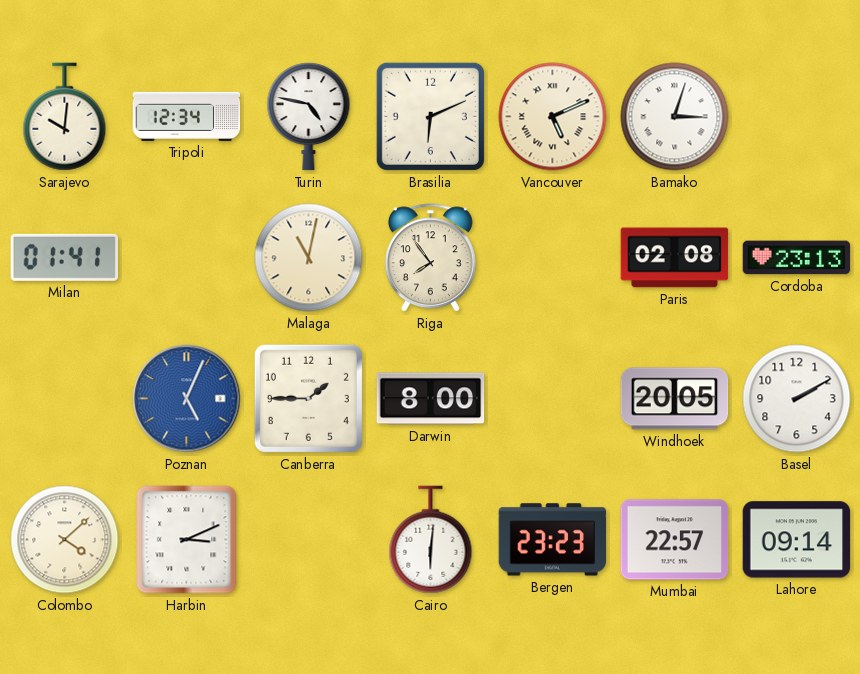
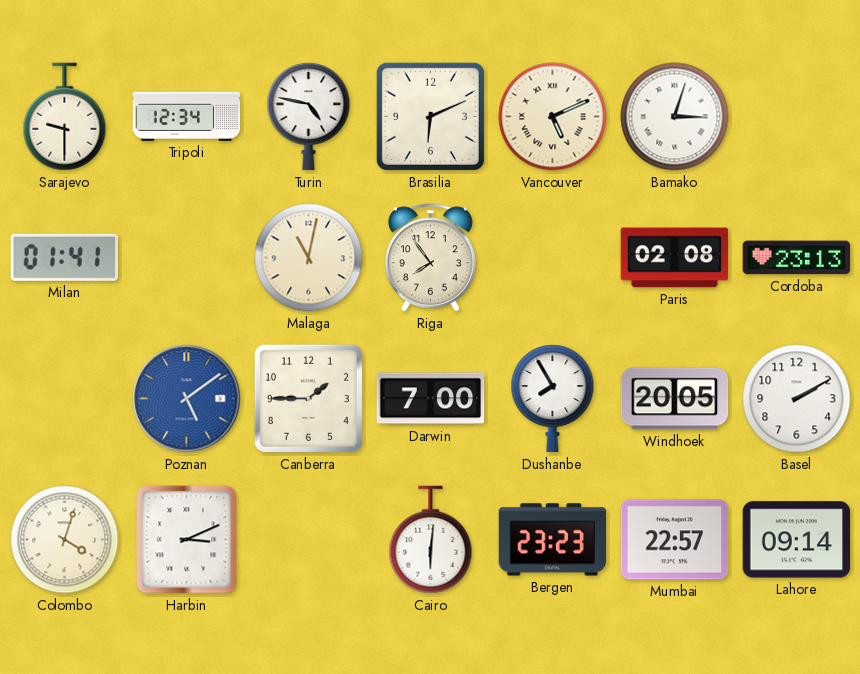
Sarajevo: 10:01 -> 9:30 (65, 117)
Poznan: 5:04 -> 5:09 (187, 399)
Darwin: 8:00 -> 7:00 (431, 399)
Dushanbe: none -> 7:55 (553, 399)
Colombo: 4:08 -> 4:03 (65, 540)
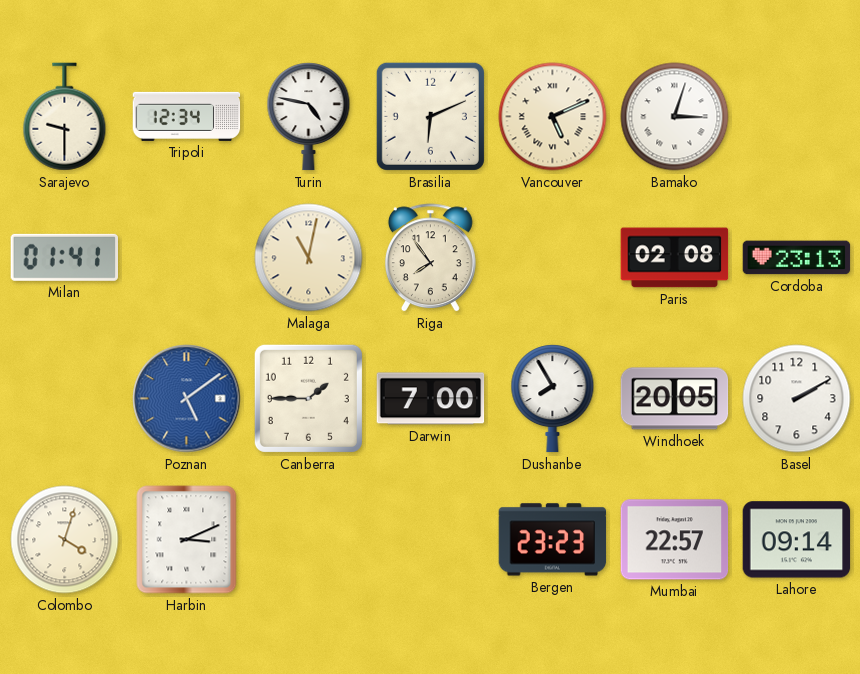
Cairo: 6:01 -> none (431, 540)
